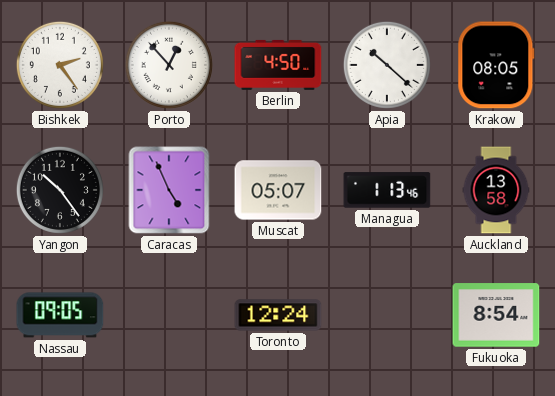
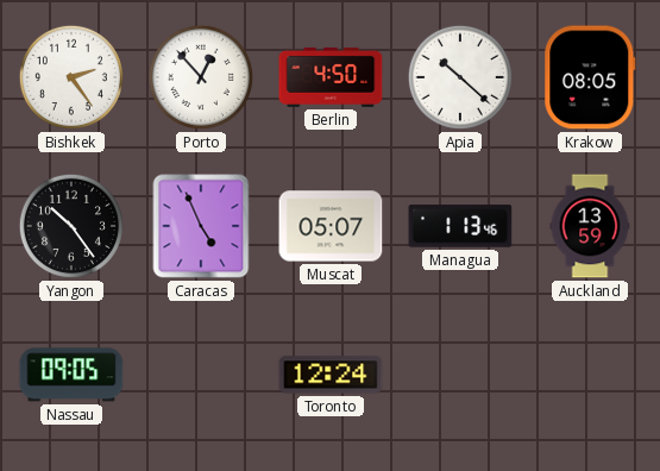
Auckland: 13:58 -> 13:59 (590, 226)
Fukuoka: 8:54 -> none (496, 315)
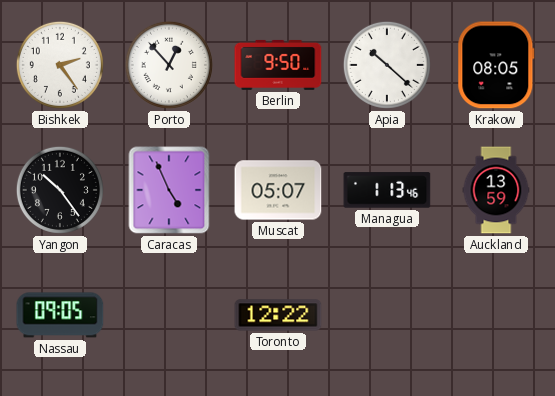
Berlin: 4:50 -> 9:50 (278, 65)
Toronto: 12:24 -> 12:22 (278, 315)
